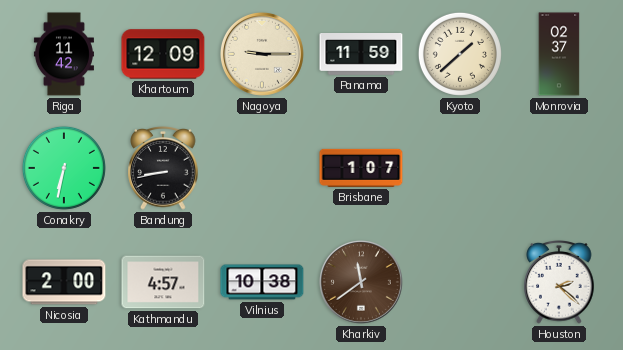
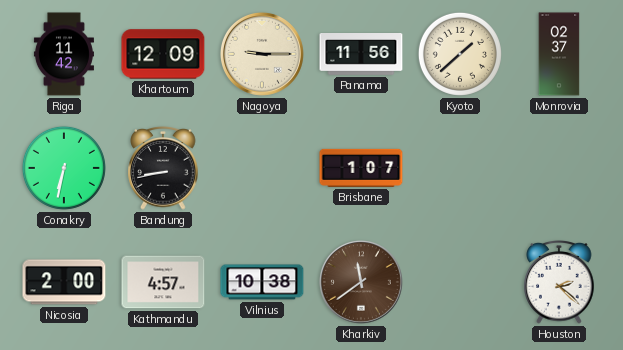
Panama: 11:59 -> 11:56 (361, 55)
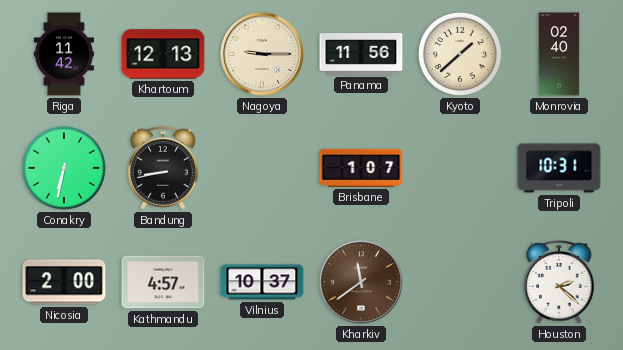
Khartoum: 12:09 -> 12:13 (163, 54)
Monrovia: 02:37 -> 02:40 (559, 54)
Tripoli: none -> 10:31 (559, 168)
Vilnius: 10:38 -> 10:37 (262, 282)
